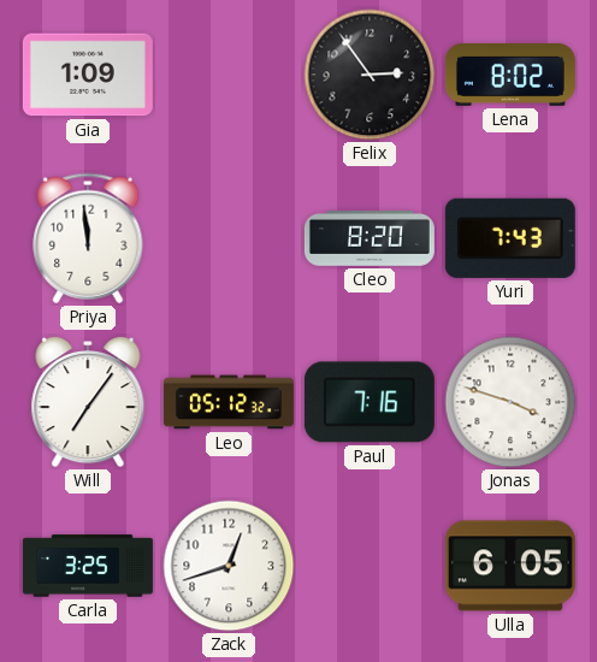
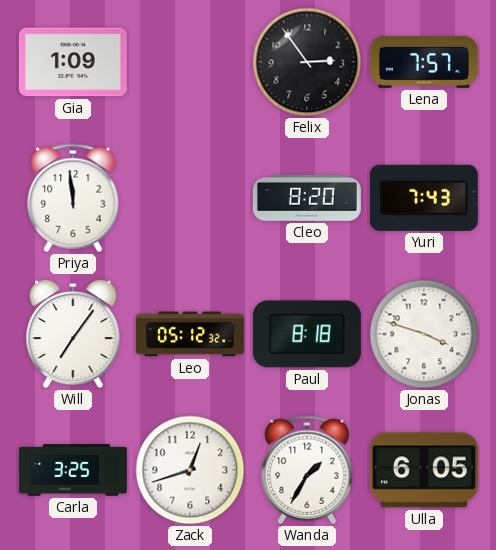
Lena: 8:02 -> 7:57 (424, 62)
Paul: 7:16 -> 8:18 (307, 334)
Wanda: none -> 1:35 (307, 470)
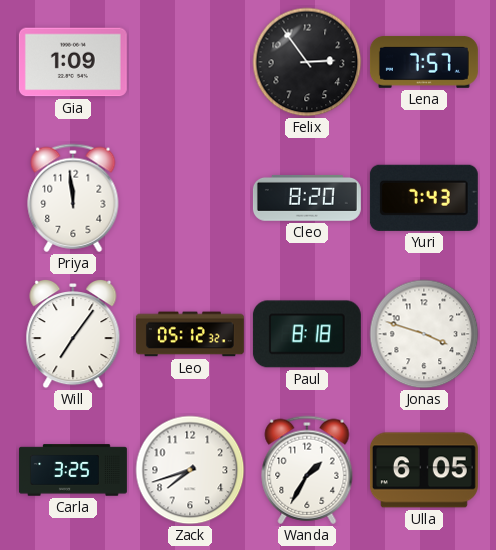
Zack: 12:42 -> 7:42 (190, 470)
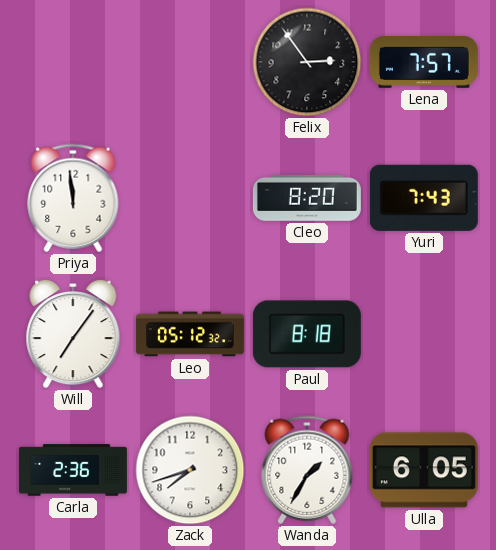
Gia: 1:09 -> none (73, 62)
Jonas: 3:48 -> none (424, 334)
Carla: 3:25 -> 2:36 (73, 470)
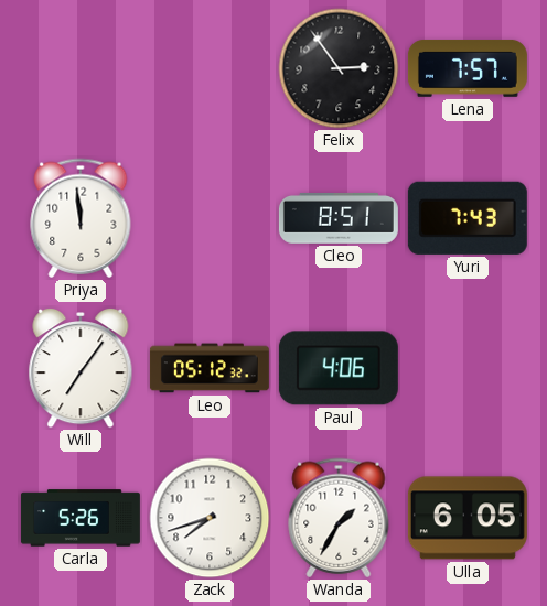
Cleo: 8:20 -> 8:51 (339, 218)
Paul: 8:18 -> 4:06 (339, 368)
Carla: 2:36 -> 5:26 (81, 518)
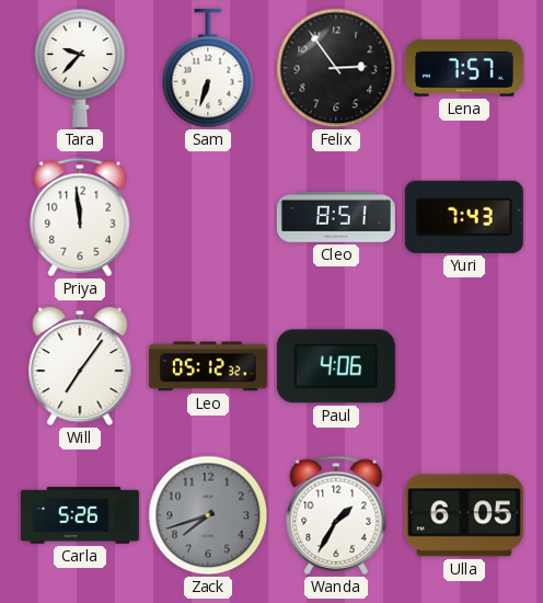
Tara: none -> 9:37 (80, 68)
Sam: none -> 6:33 (208, 68)
Zack dial: white -> grey (208, 515)
